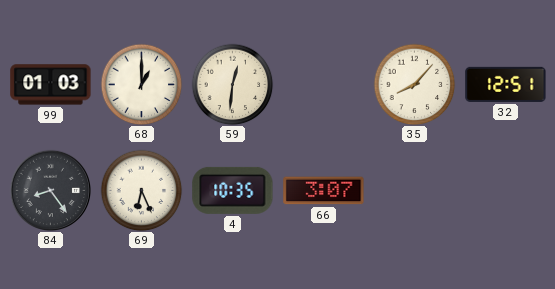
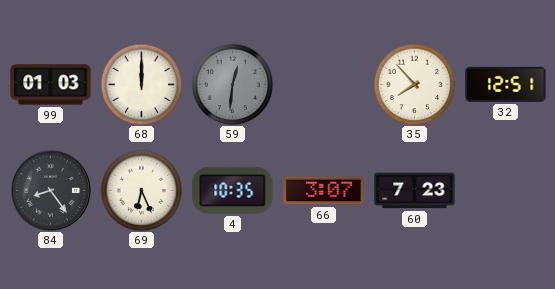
68: 1:00 -> 12:00 (141, 84)
59 dial: cream -> grey (232, 84)
35: 8:07 -> 7:53 (414, 84)
60: none -> 7:23 (415, 191)
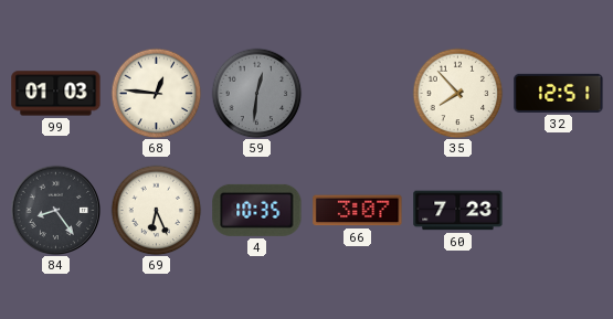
68: 12:00 -> 12:46 (156, 93)
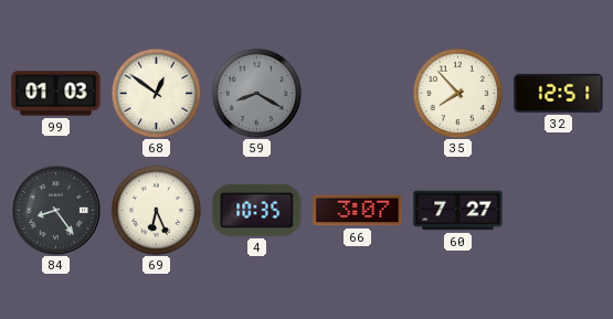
68: 12:46 -> 12:51 (156, 93)
59: 12:31 -> 8:20 (256, 93)
60: 7:23 -> 7:27 (458, 211)
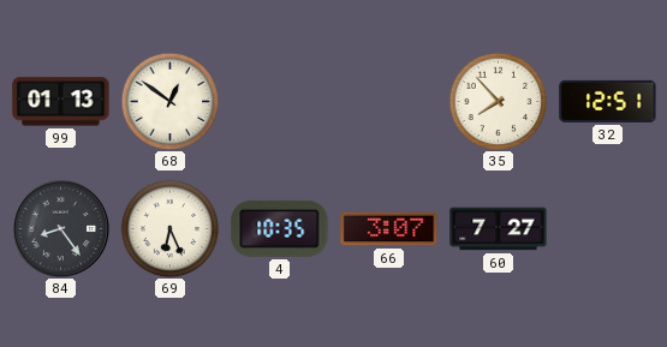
99: 01:03 -> 01:13 (61, 102)
59: 8:20 -> none (256, 93)
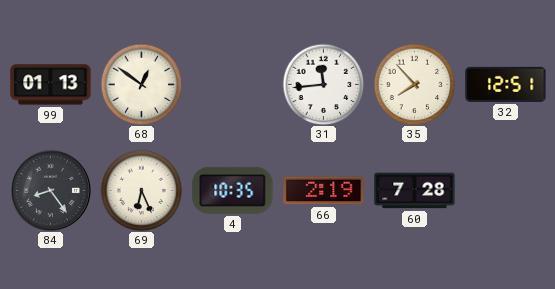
31: none -> 11:44 (323, 84)
66: 3:07 -> 2:19 (324, 191)
60: 7:27 -> 7:28 (415, 191)
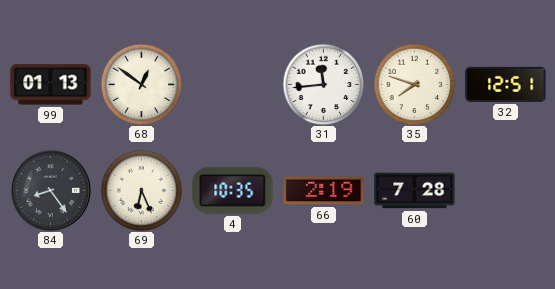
35: 7:53 -> 7:48 (414, 84)
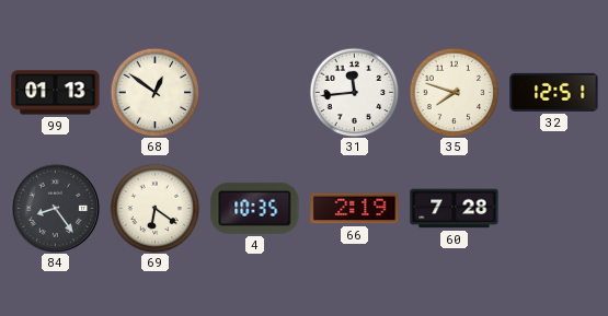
69: 6:26 -> 6:21 (154, 208)
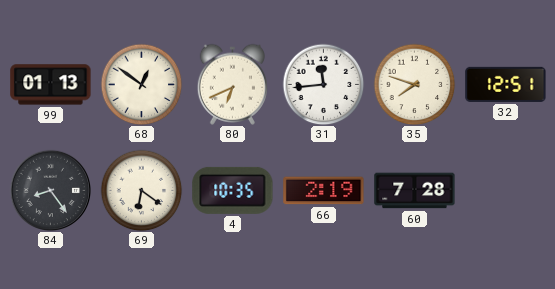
80: none -> 6:41 (232, 84)
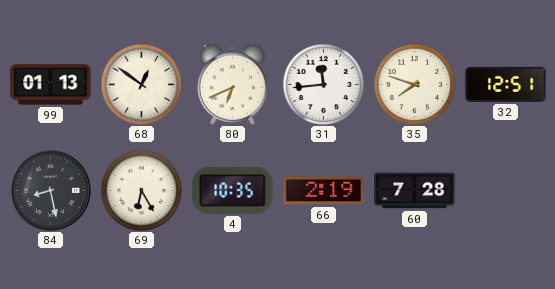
84: 8:24 -> 8:28 (50, 190)
69: 6:21 -> 6:25 (141, 190)
